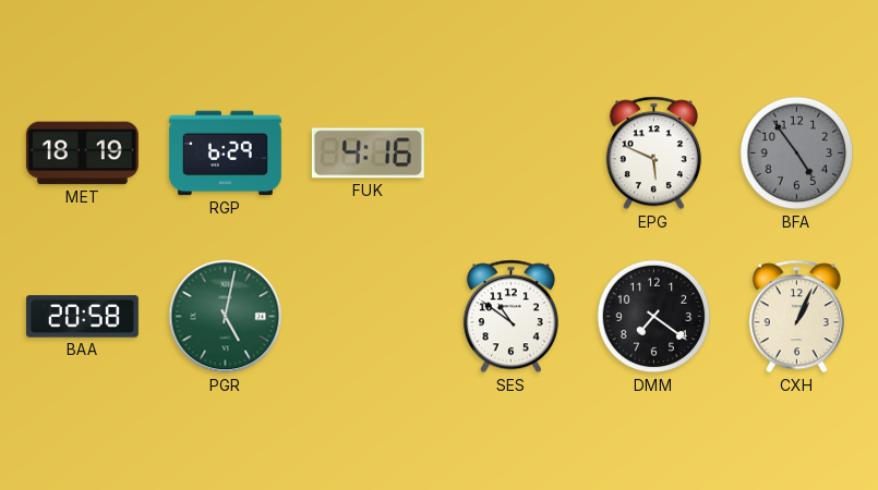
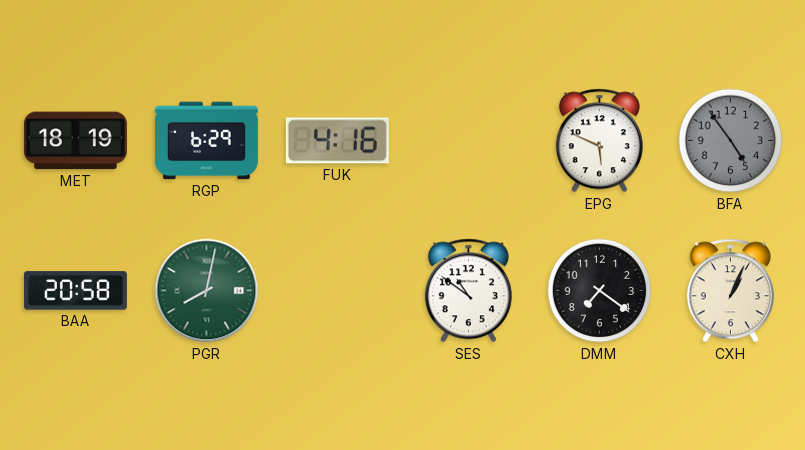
PGR: 5:02 -> 8:02 (207, 291)
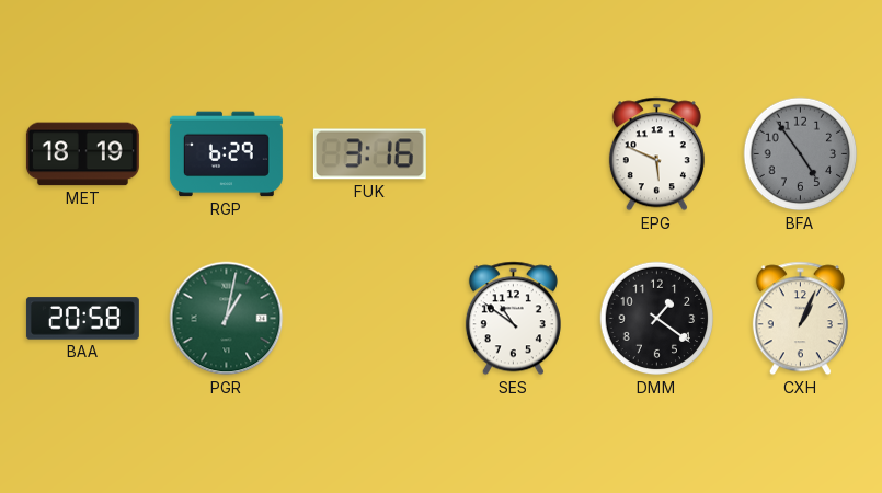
FUK: 4:16 -> 3:16 (369, 154)
PGR: 8:02 -> 1:02 (227, 319)
DMM: 7:21 -> 1:21 (657, 319)
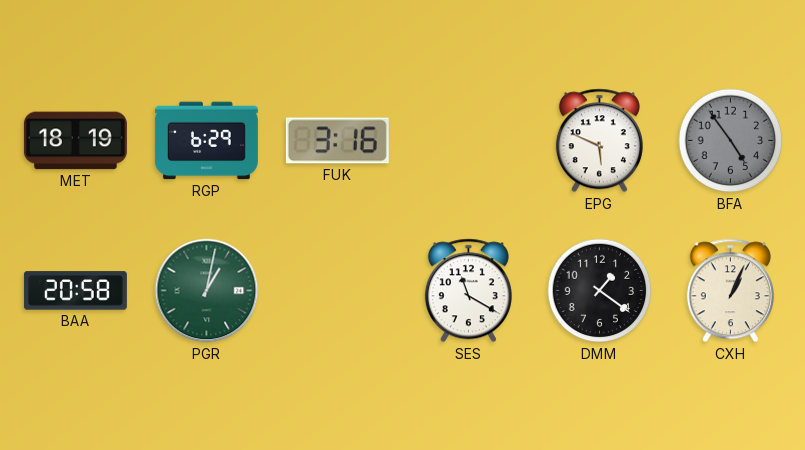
SES: 10:51 -> 11:20 (468, 291)
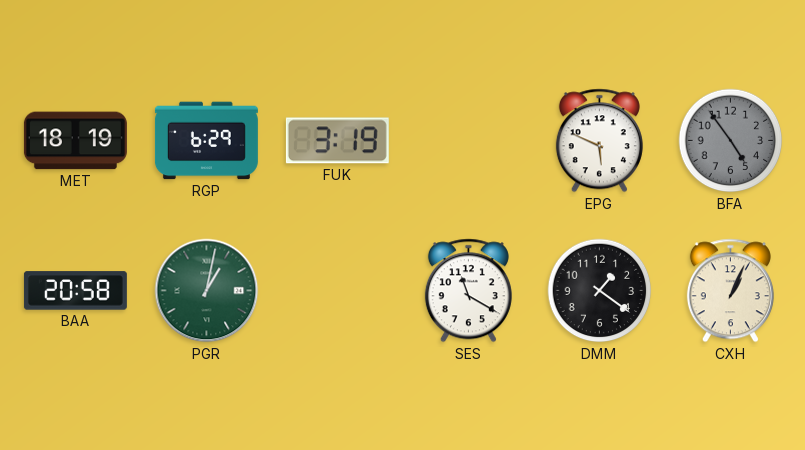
FUK: 3:16 -> 3:19 (337, 141)
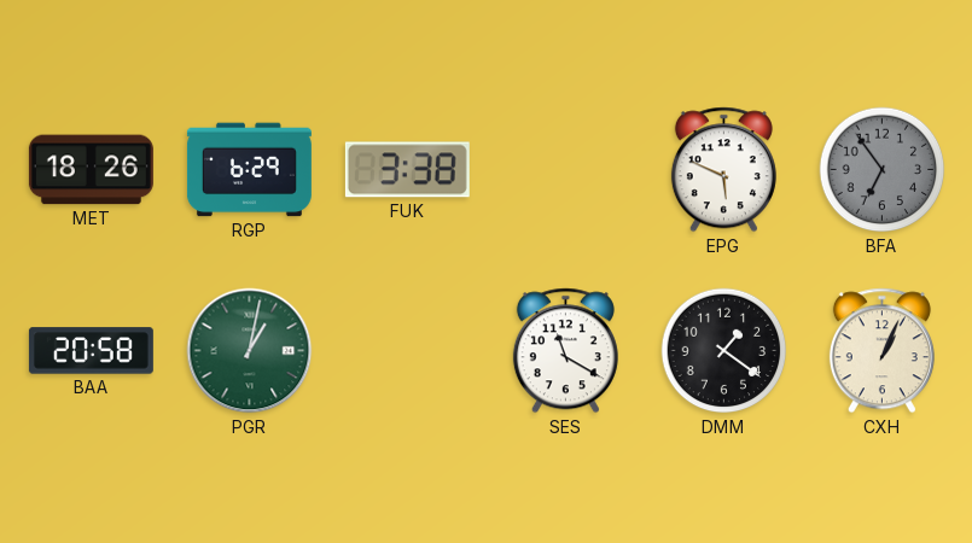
MET: 18:19 -> 18:26 (91, 170)
FUK: 3:19 -> 3:38 (407, 170)
BFA: 4:54 -> 6:54 (883, 170)
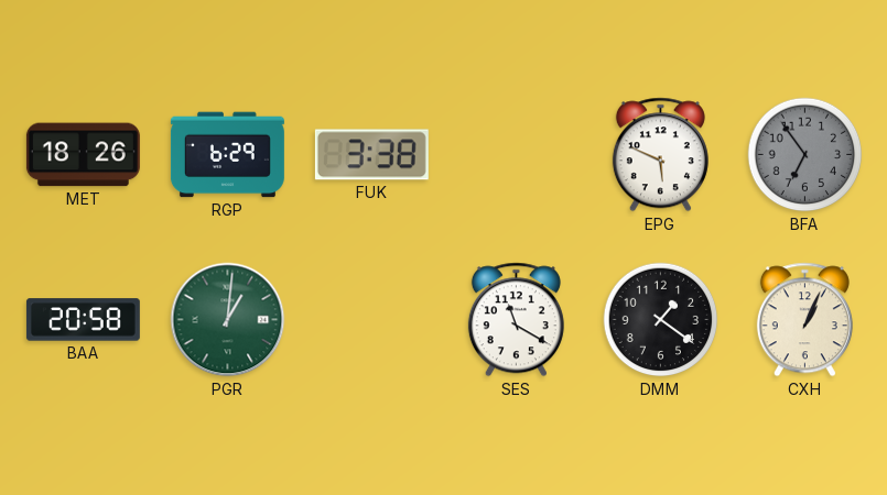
PGR: 1:02 -> 1:01 (228, 320)
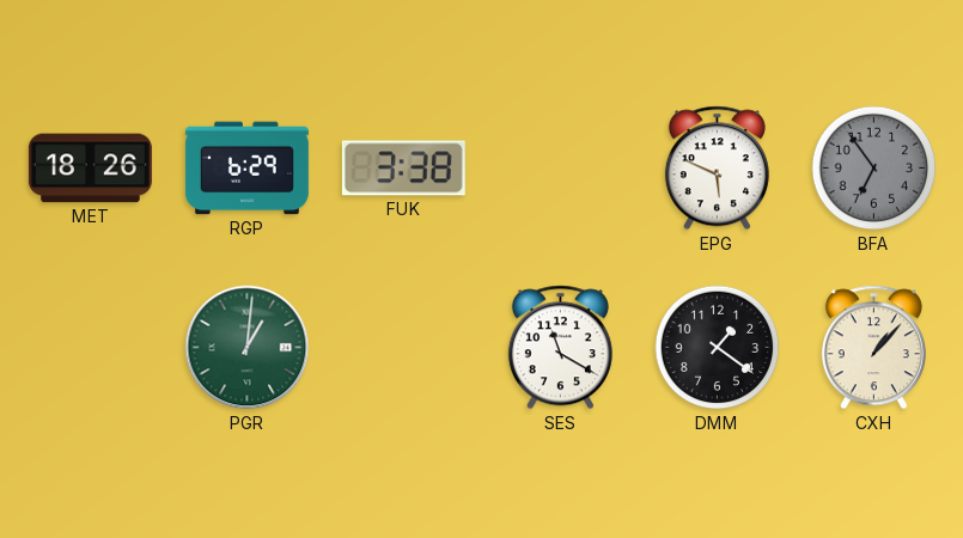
BAA: 20:58 -> none (83, 320)
CXH: 1:04 -> 1:07 (873, 348)
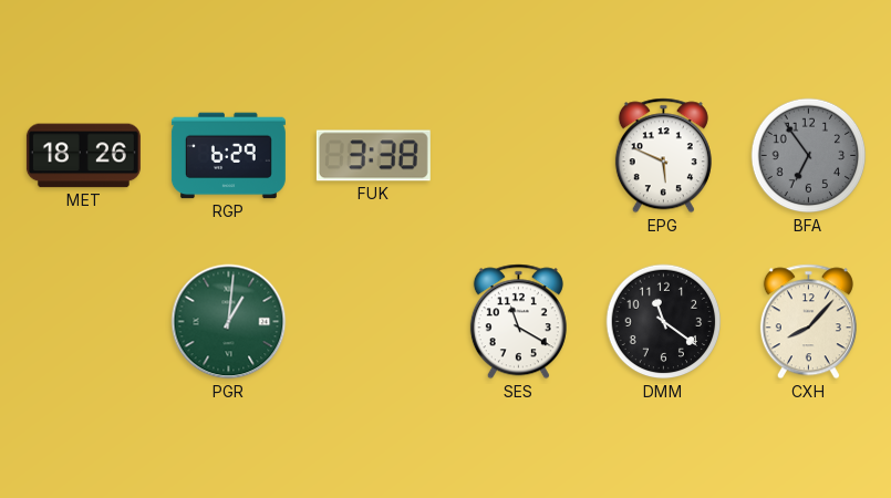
DMM: 1:21 -> 11:21 (664, 322)
CXH: 1:07 -> 8:07 (808, 322)
